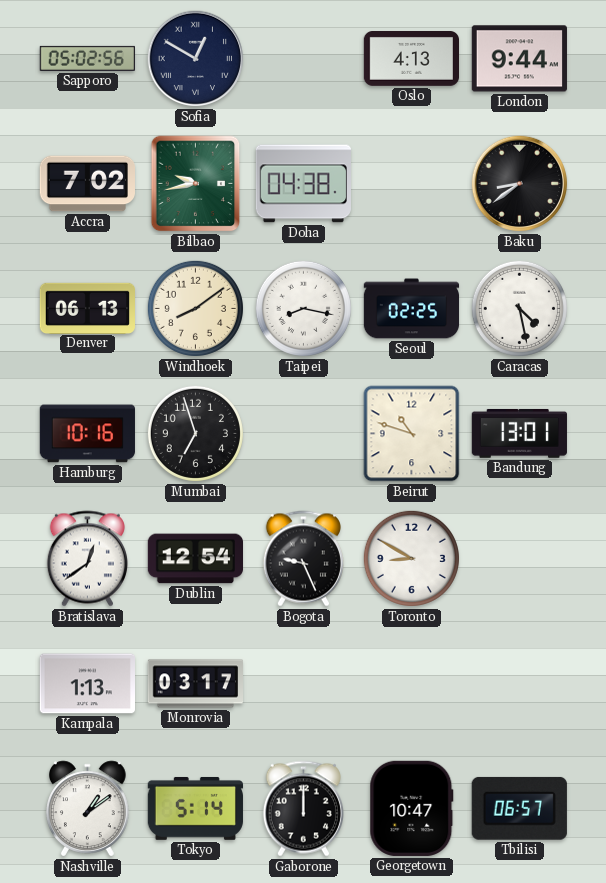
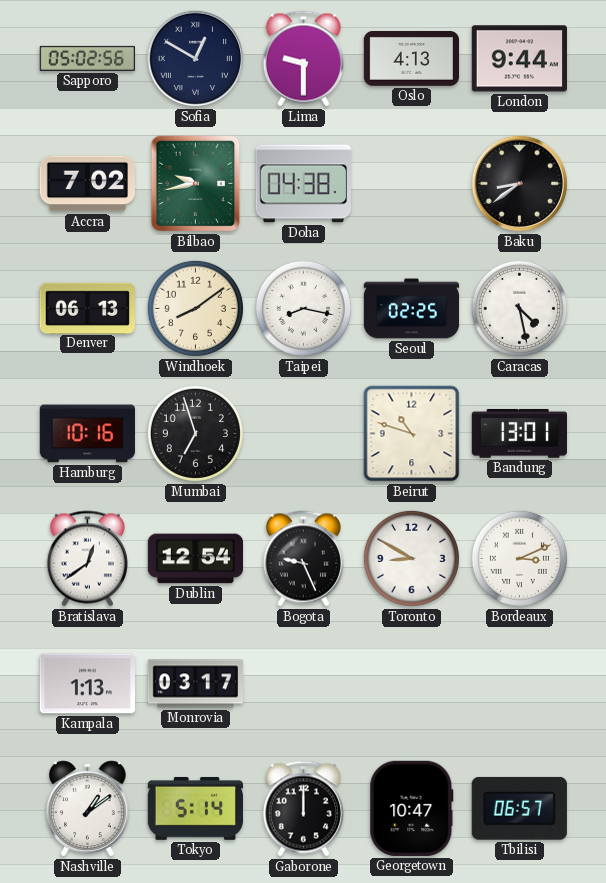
Lima: none -> 9:30 (303, 59)
Bordeaux: none -> 3:11 (519, 558)
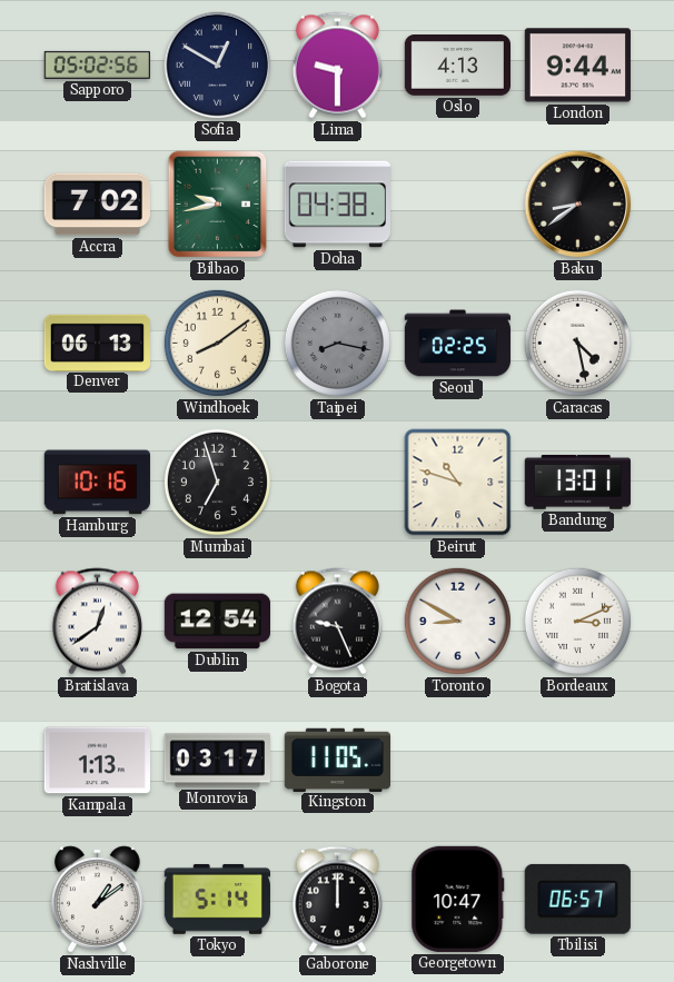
Taipei dial: white -> grey (337, 343)
Kingston: none -> 11:05 (337, 760)
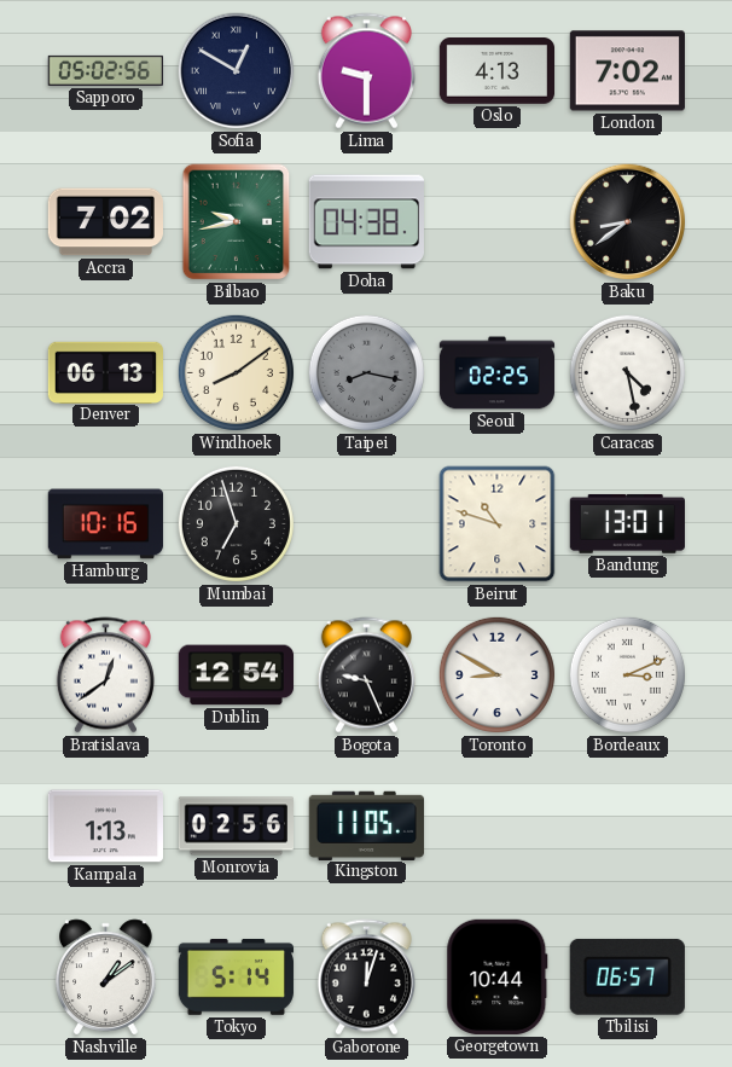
London: 9:44 -> 7:02 (627, 71)
Monrovia: 03:17 -> 02:56 (236, 827)
Gaborone: 12:00 -> 12:03 (366, 978)
Georgetown: 10:47 -> 10:44 (498, 976)
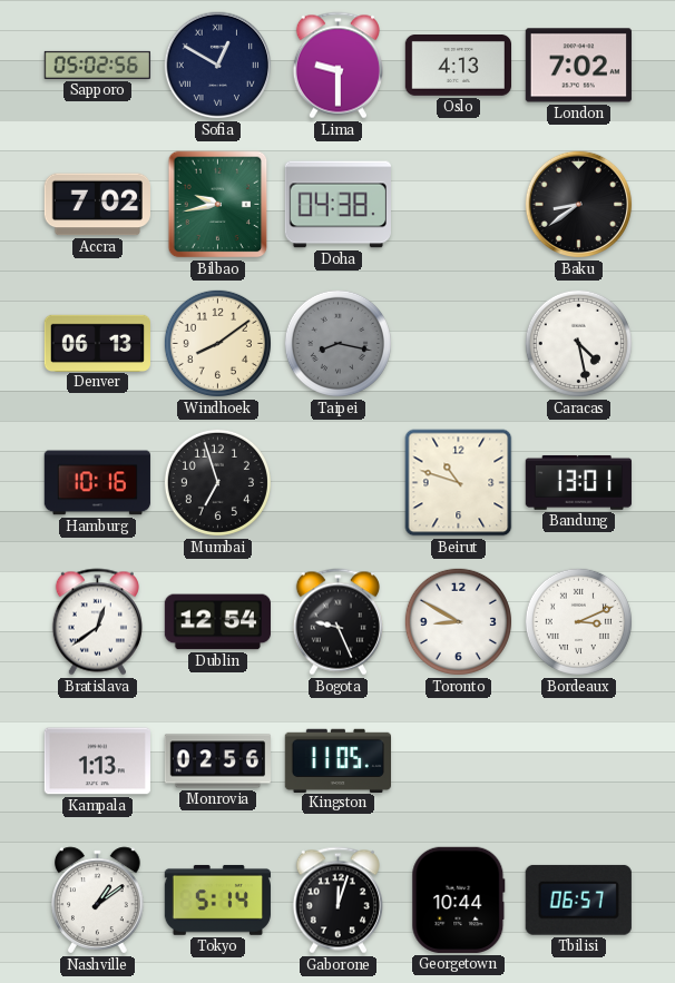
Seoul: 02:25 -> none (498, 373)
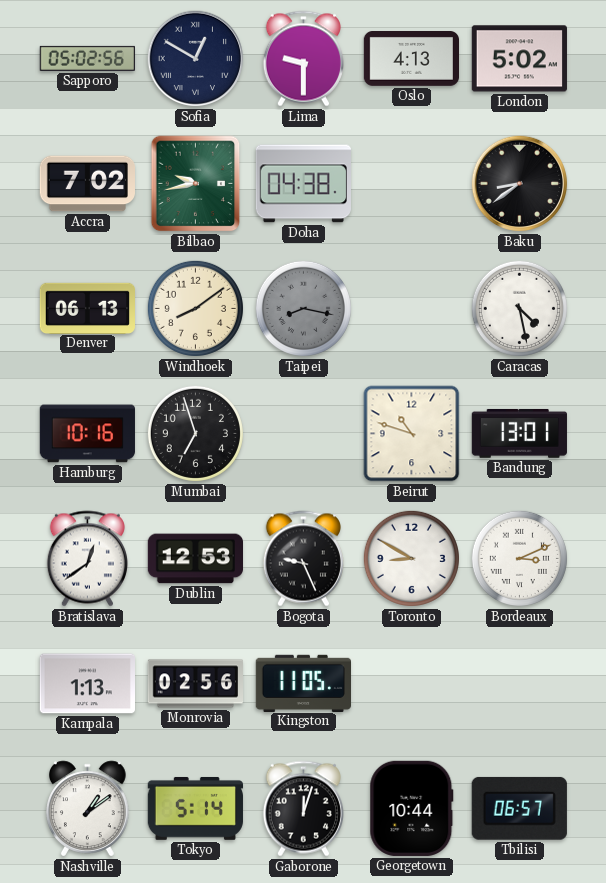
London: 7:02 -> 5:02 (519, 59)
Dublin: 12:54 -> 12:53 (195, 559)
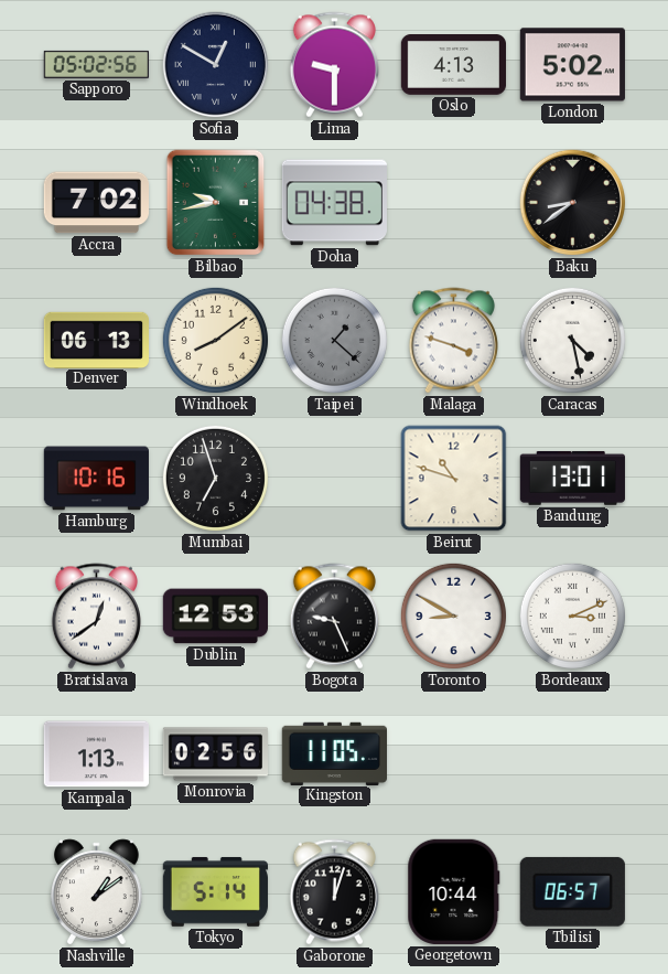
Taipei: 8:17 -> 1:22 (334, 340)
Malaga: none -> 3:48 (453, 341)
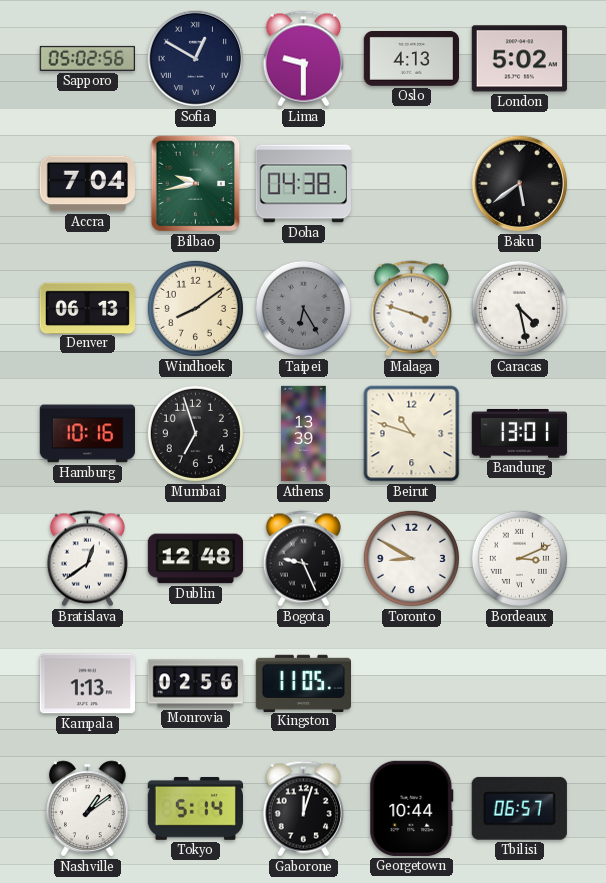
Accra: 7:02 -> 7:04 (87, 184)
Baku: 8:39 -> 5:39 (520, 184)
Taipei: 1:22 -> 6:25 (303, 308)
Athens: none -> 13:39 (304, 434)
Dublin: 12:53 -> 12:48 (195, 559)
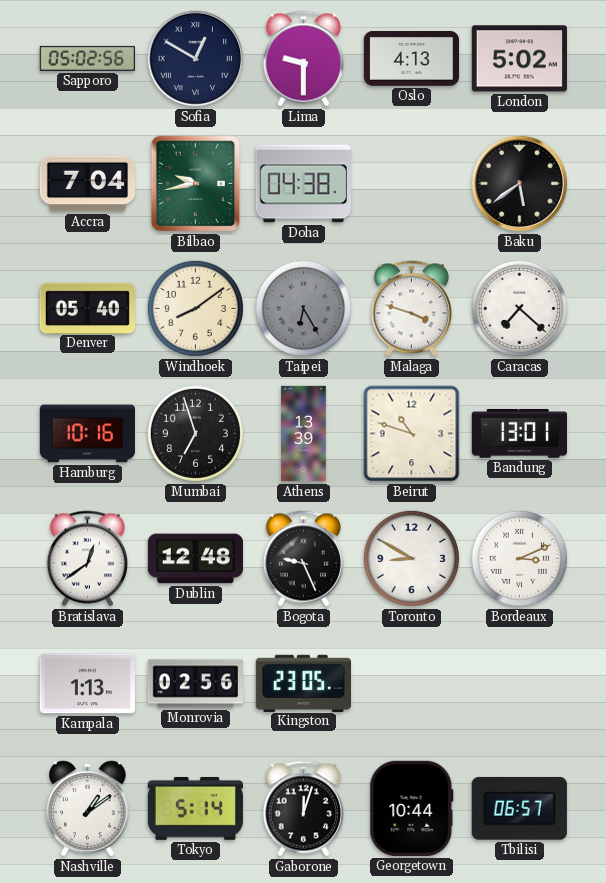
Denver: 06:13 -> 05:40 (87, 308)
Caracas: 4:28 -> 7:22 (519, 308)
Kingston: 11:05 -> 23:05 (303, 683)
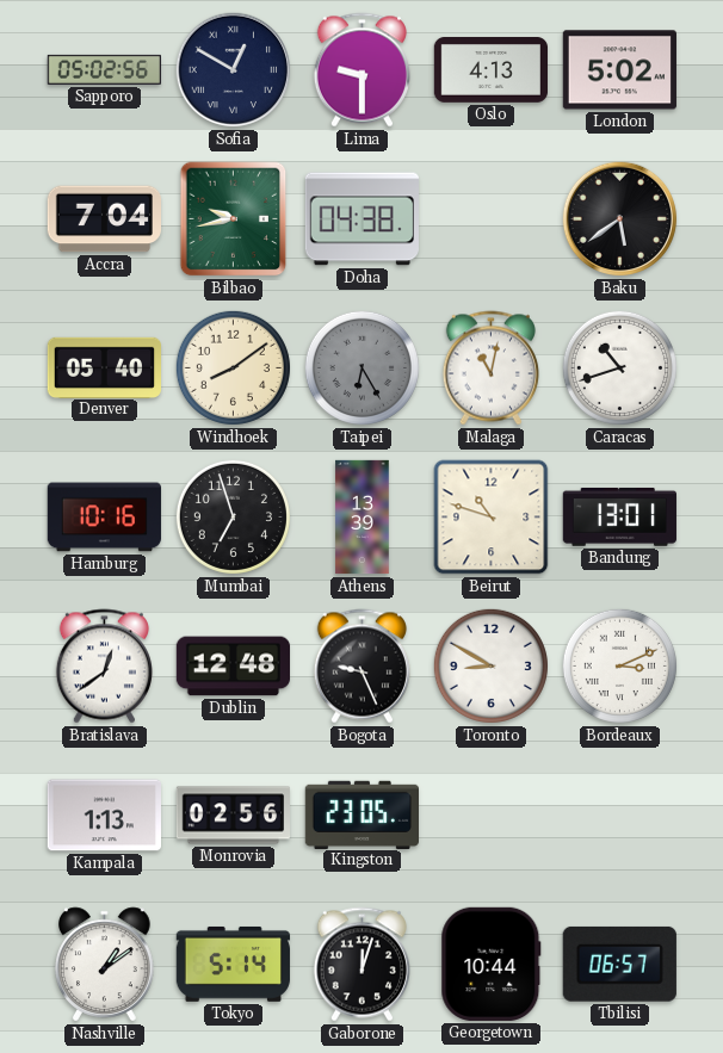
Malaga: 3:48 -> 11:02 (490, 368)
Caracas: 7:22 -> 10:42 (619, 367)
